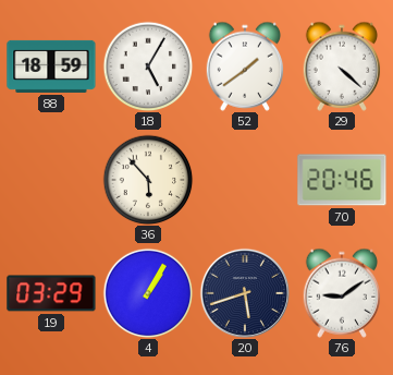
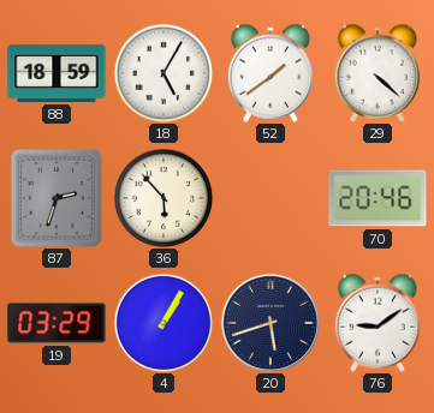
87: none -> 2:33 (57, 198)
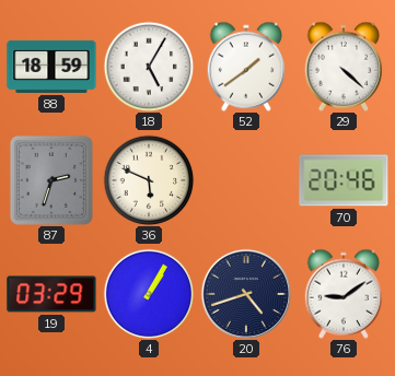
36: 5:53 -> 5:49 (149, 180)
20: 5:42 -> 4:42 (246, 294)
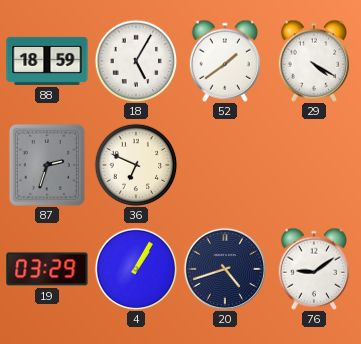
29: 4:22 -> 4:20 (314, 61)
36: 5:49 -> 6:49 (136, 165)
70: 20:46 -> none (344, 180)
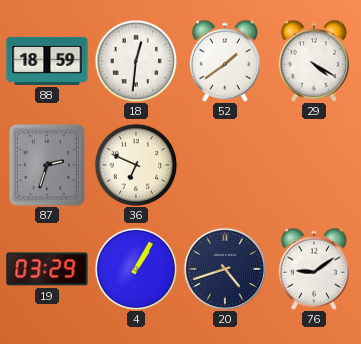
18: 5:05 -> 12:31 (136, 61)
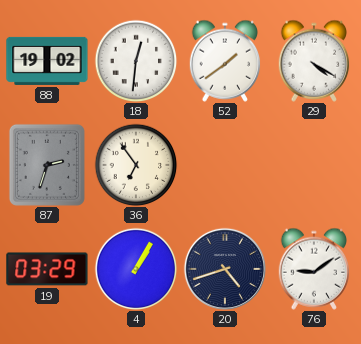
88: 18:59 -> 19:02 (47, 61)
36: 6:49 -> 6:54 (136, 165)
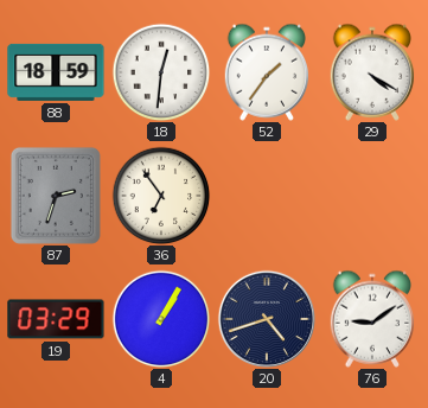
88: 19:02 -> 18:59 (56, 72)
52: 1:39 -> 1:36 (267, 72)
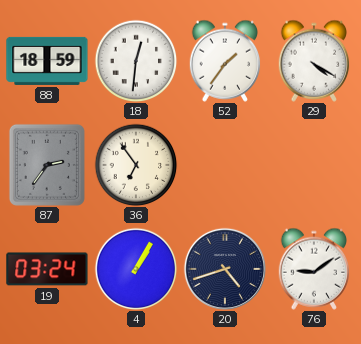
87: 2:33 -> 2:36 (47, 165)
19: 03:29 -> 03:24 (47, 269)
